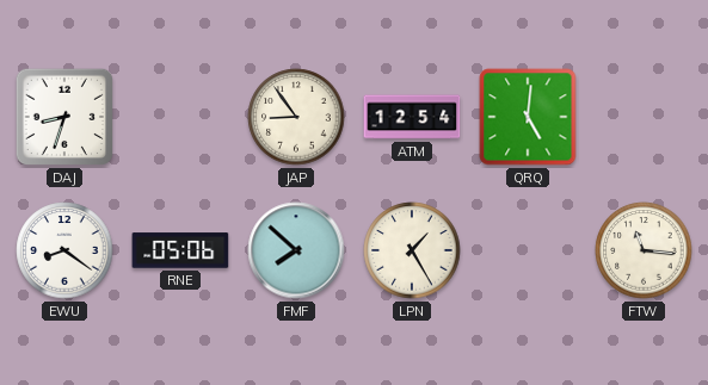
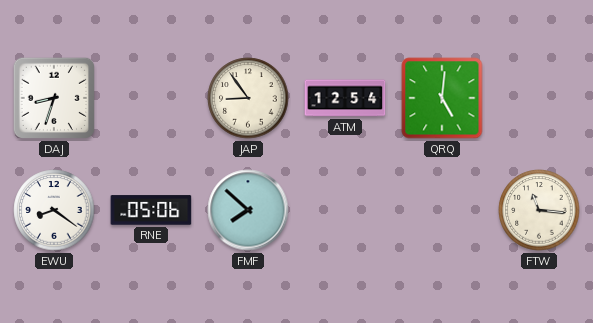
LPN: 1:25 -> none (412, 250)
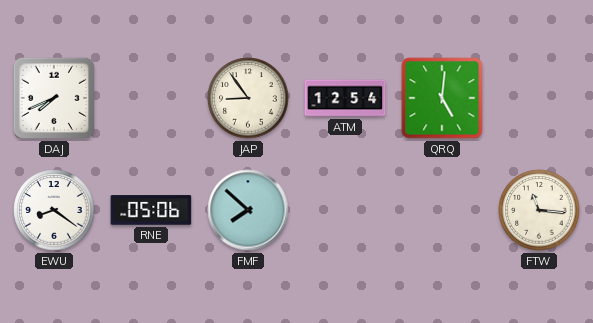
DAJ: 8:33 -> 7:41 (54, 98)
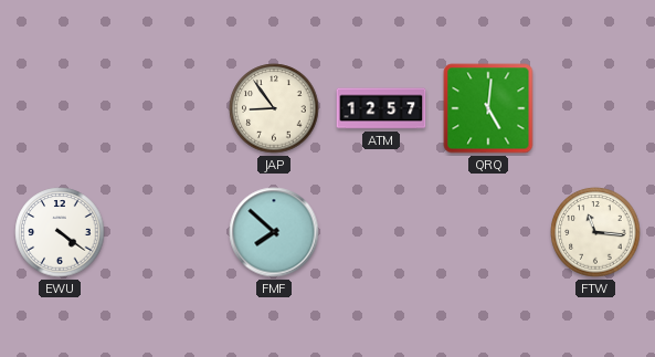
DAJ: 7:41 -> none (54, 98)
ATM: 12:54 -> 12:57 (381, 108)
EWU: 8:21 -> 4:21 (60, 232)
RNE: 05:06 -> none (151, 210)
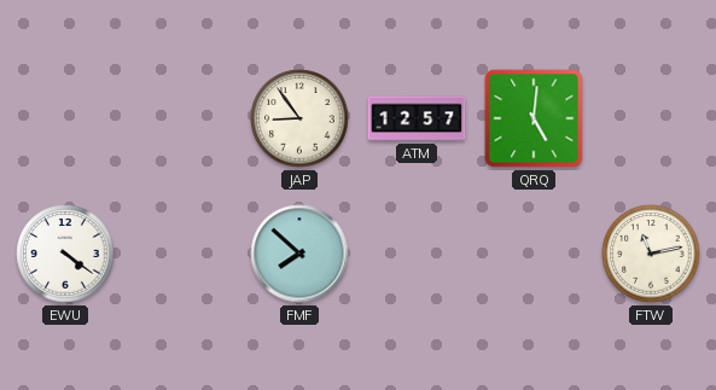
FTW: 11:16 -> 11:13 (651, 254)
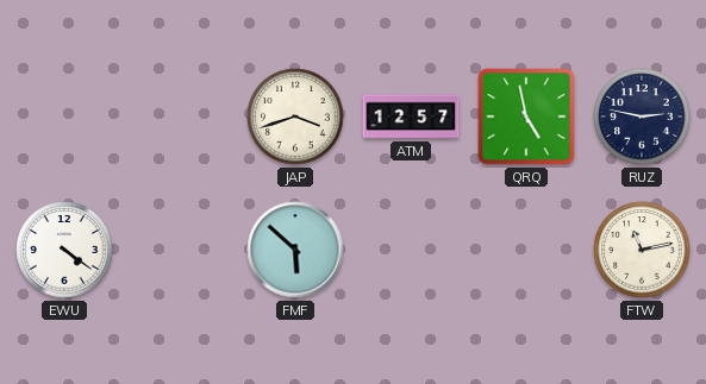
JAP: 8:54 -> 3:42 (295, 117)
QRQ: 5:01 -> 4:58 (526, 117)
RUZ: none -> 2:47 (642, 117)
FMF: 7:52 -> 5:52 (295, 250)
